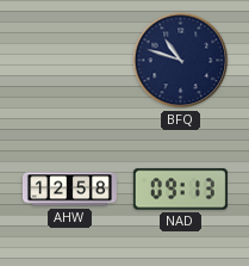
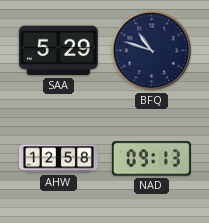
SAA: none -> 5:29 (58, 51)
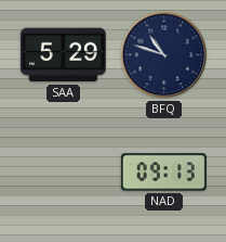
AHW: 12:58 -> none (58, 159)
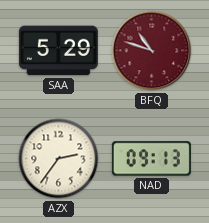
BFQ dial: navy -> burgundy (152, 51)
AZX: none -> 2:36 (59, 159)
